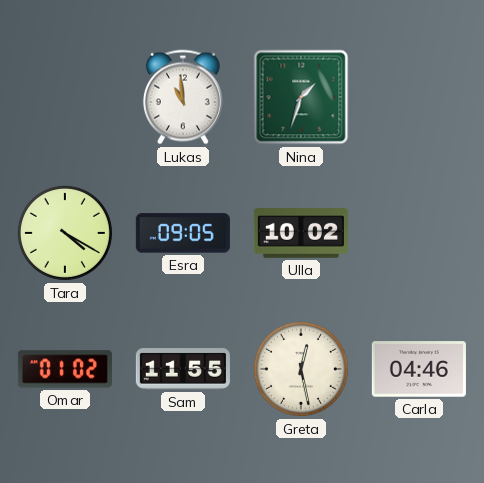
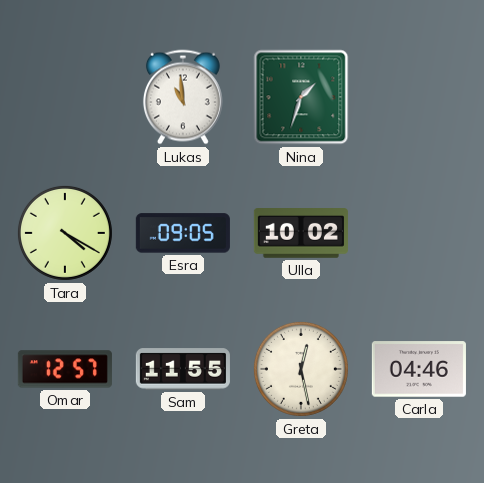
Omar: 01:02 -> 12:57 (65, 369)
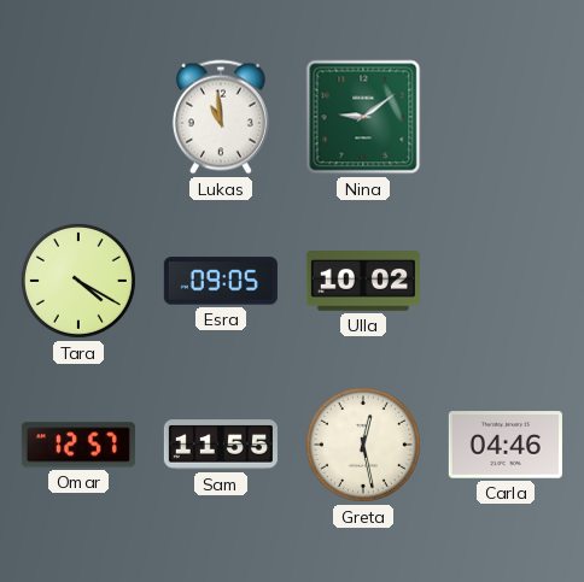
Nina: 1:33 -> 9:09 (363, 117)
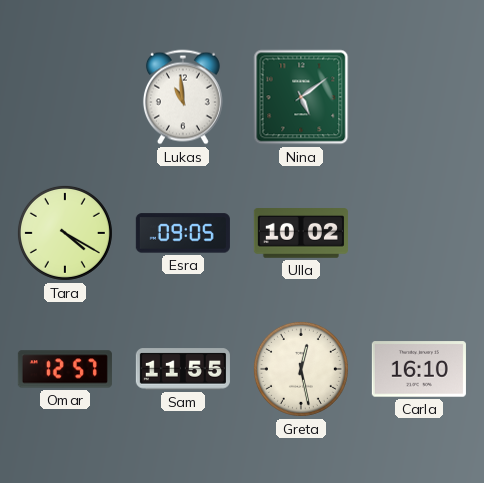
Nina: 9:09 -> 5:09 (301, 97)
Carla: 04:46 -> 16:10 (419, 369)
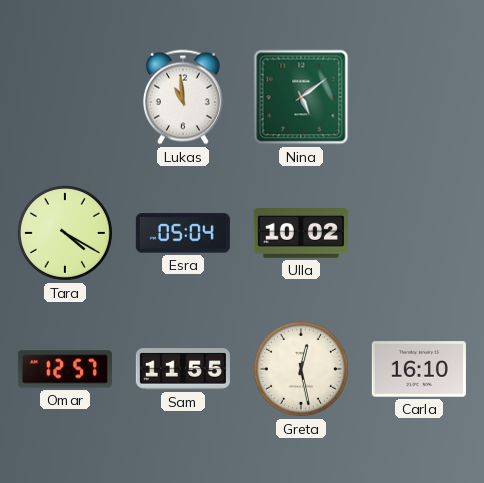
Esra: 09:05 -> 05:04 (183, 233)
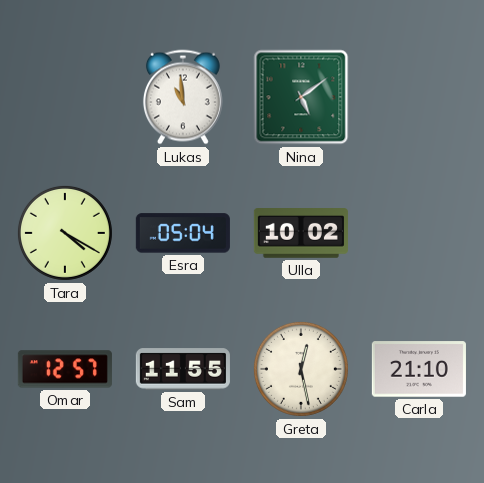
Carla: 16:10 -> 21:10 (419, 369)
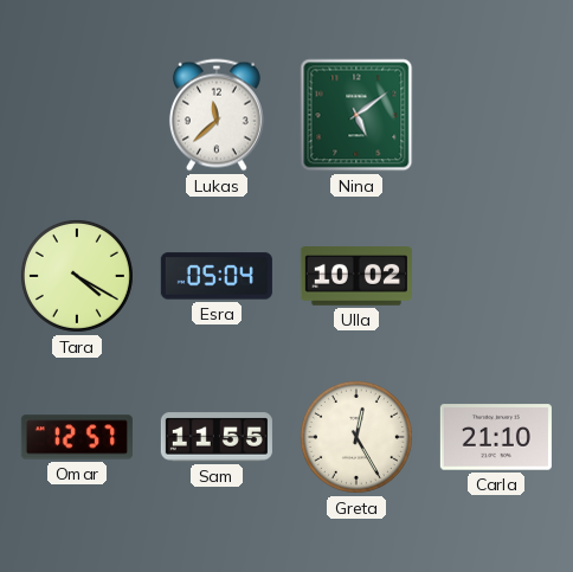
Lukas: 10:59 -> 11:38 (217, 115)
Greta: 12:28 -> 12:25 (356, 437)
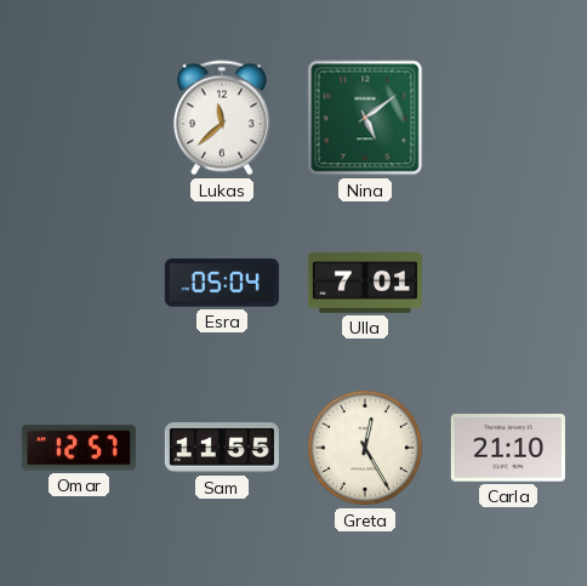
Tara: 4:20 -> none (77, 276)
Ulla: 10:02 -> 7:01 (365, 283)
